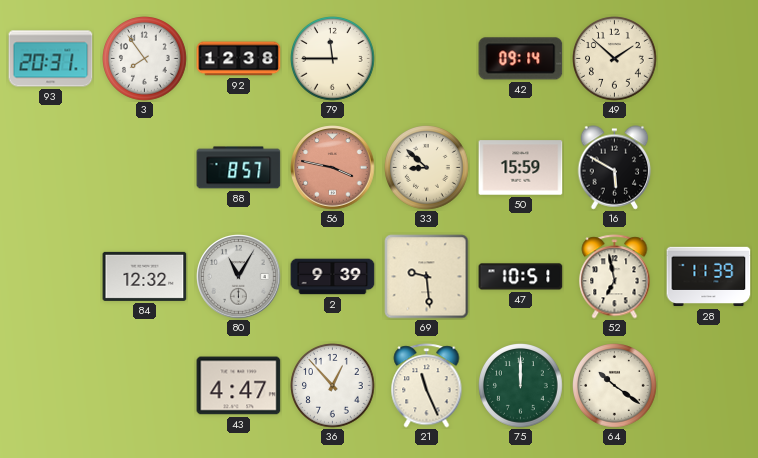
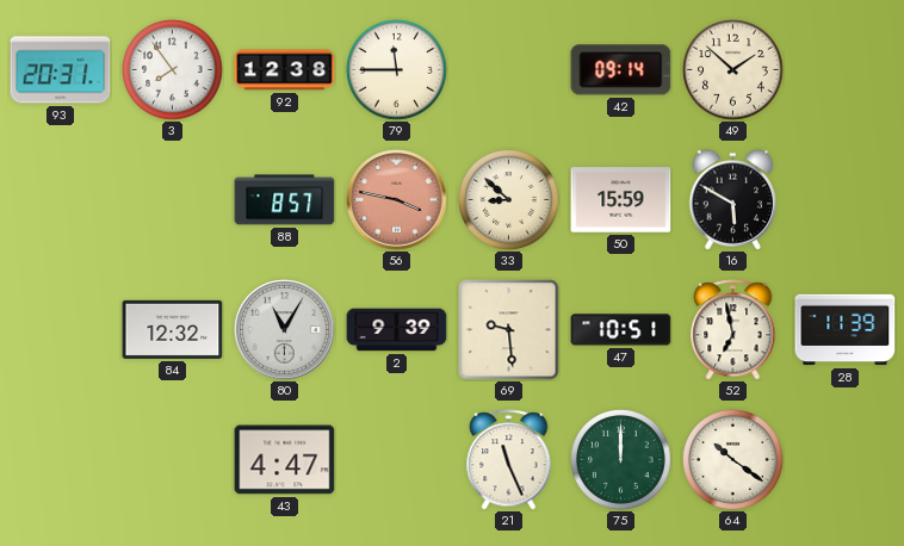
36: 12:53 -> none (333, 386)
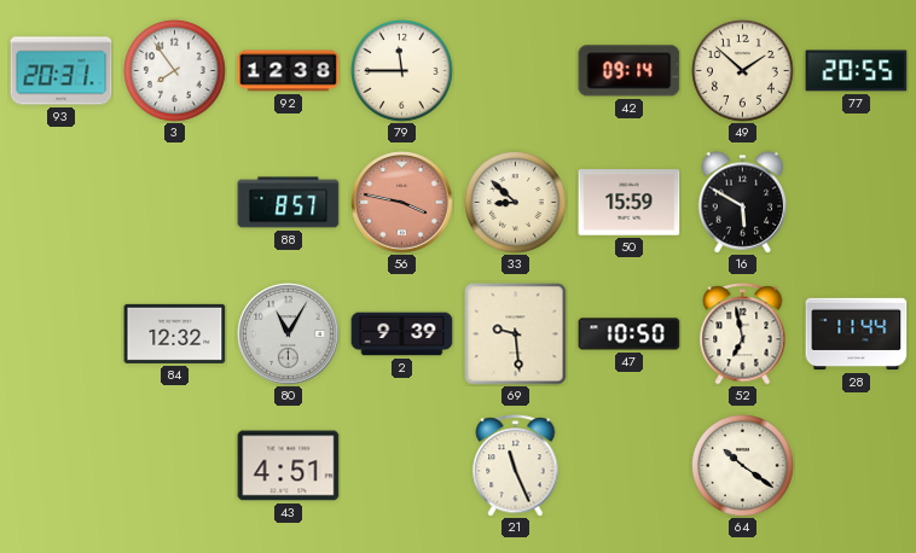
77: none -> 20:55 (857, 71)
47: 10:51 -> 10:50 (630, 334)
28: 11:39 -> 11:44 (857, 334)
43: 4:47 -> 4:51 (289, 466)
75: 12:00 -> none (621, 460)
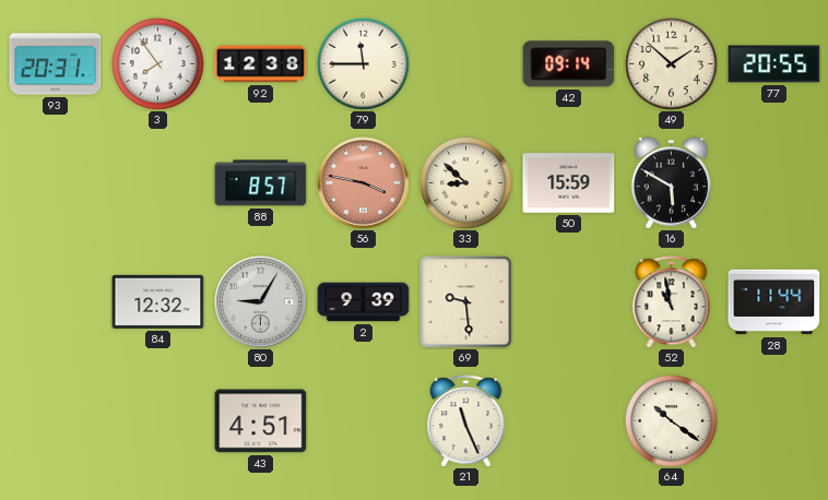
80: 11:05 -> 9:05 (261, 302)
47: 10:50 -> none (630, 334)
52: 6:58 -> 10:58 (672, 302)
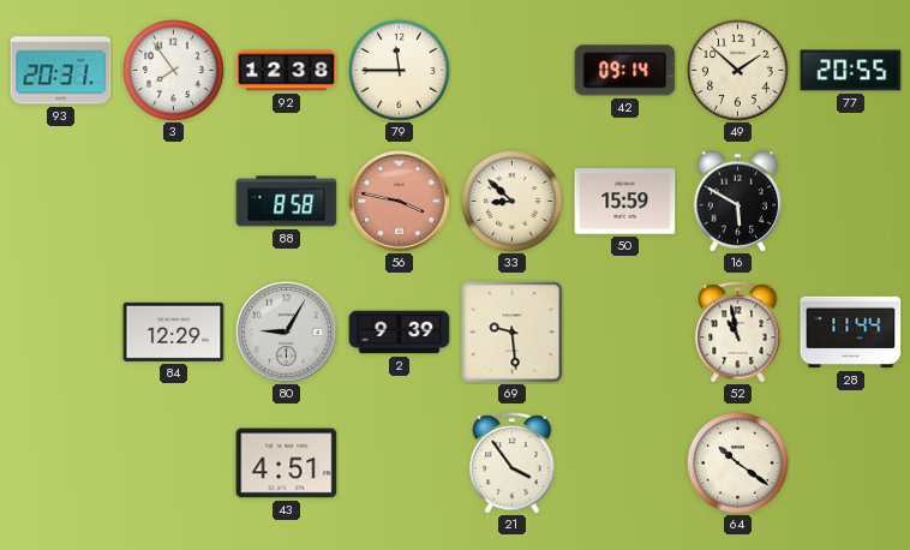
88: 8:57 -> 8:58 (287, 202)
84: 12:32 -> 12:29 (174, 331)
21: 11:26 -> 3:54 (513, 464)
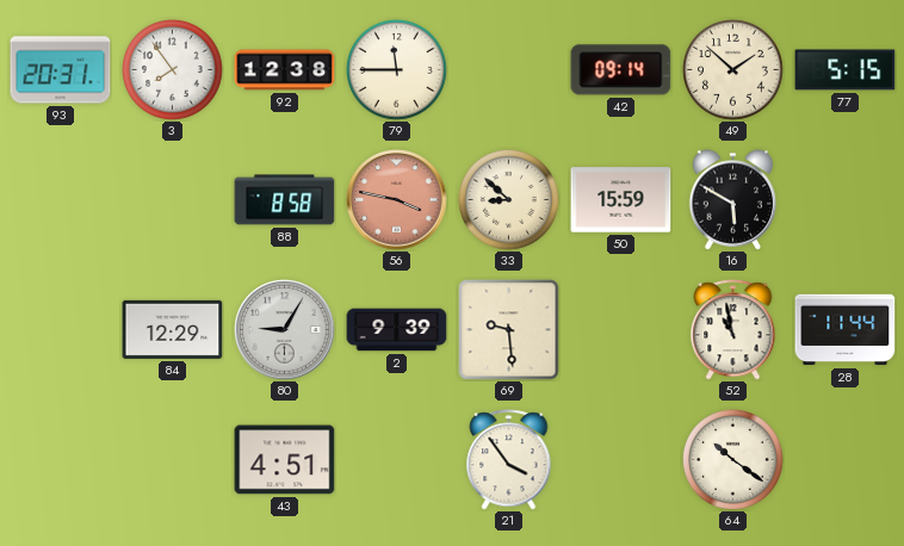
77: 20:55 -> 5:15 (846, 70)
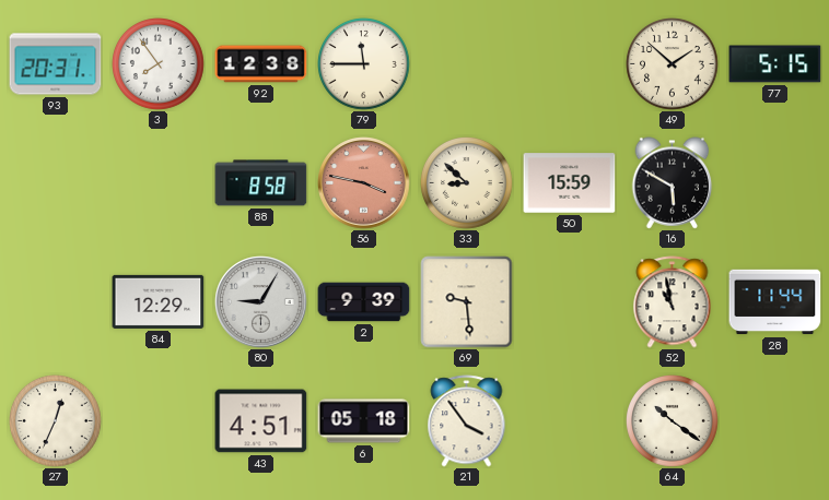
42: 09:14 -> none (621, 70)
27: none -> 12:34 (56, 421)
6: none -> 05:18 (364, 421)
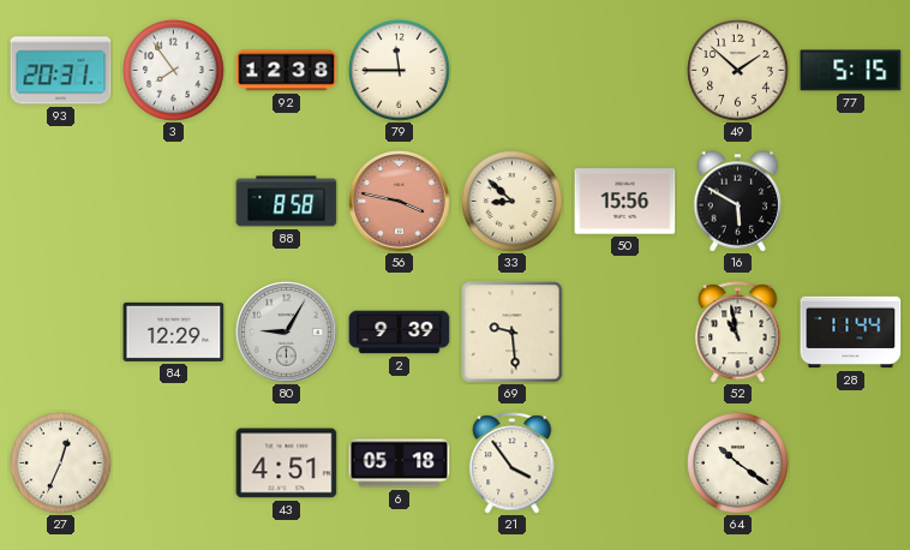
50: 15:59 -> 15:56 (625, 202)
